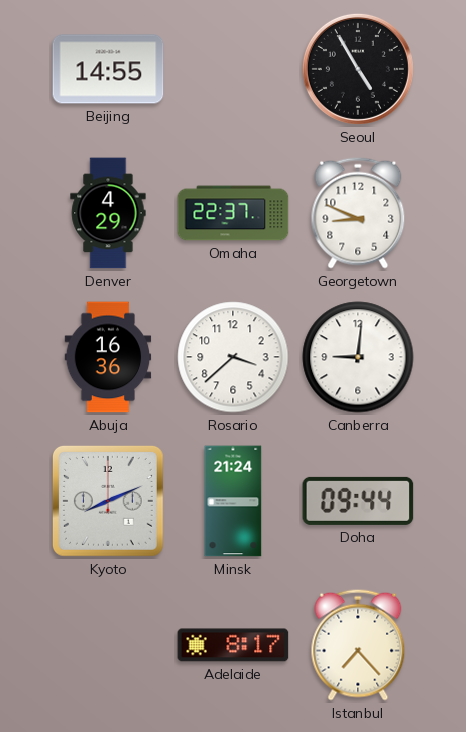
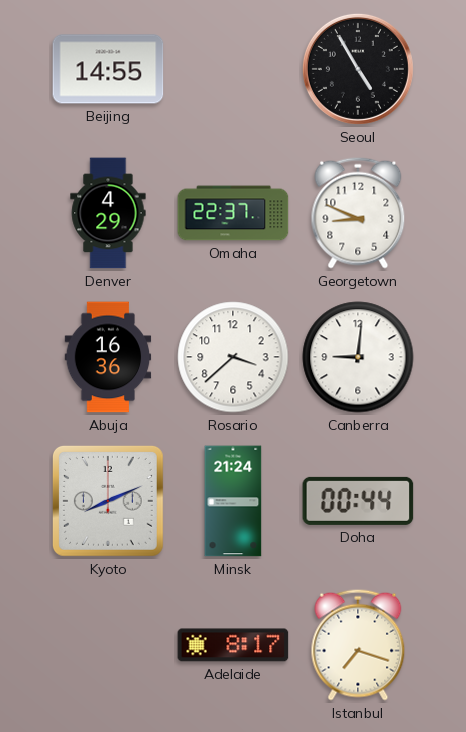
Doha: 09:44 -> 00:44 (358, 501)
Istanbul: 7:23 -> 7:18 (358, 645)
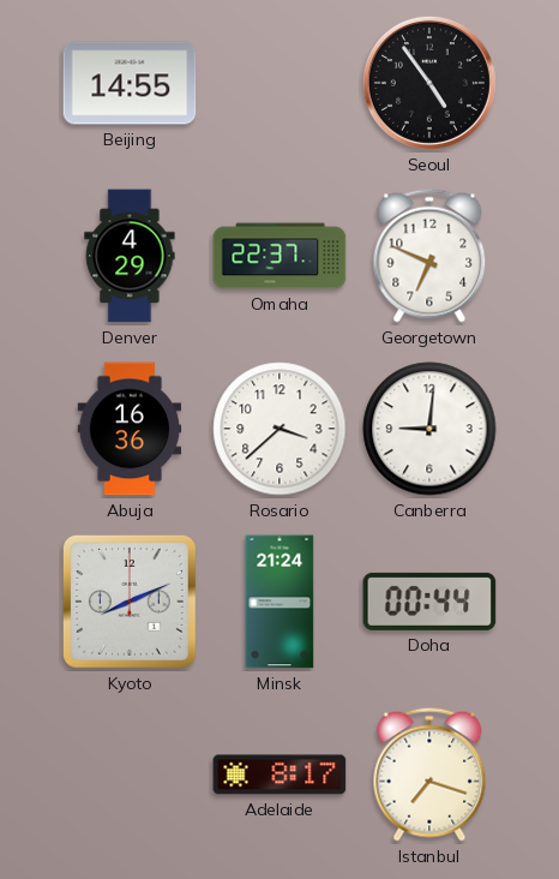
Seoul: 4:55 -> 4:54 (429, 83)
Georgetown: 8:49 -> 6:49 (429, 256)
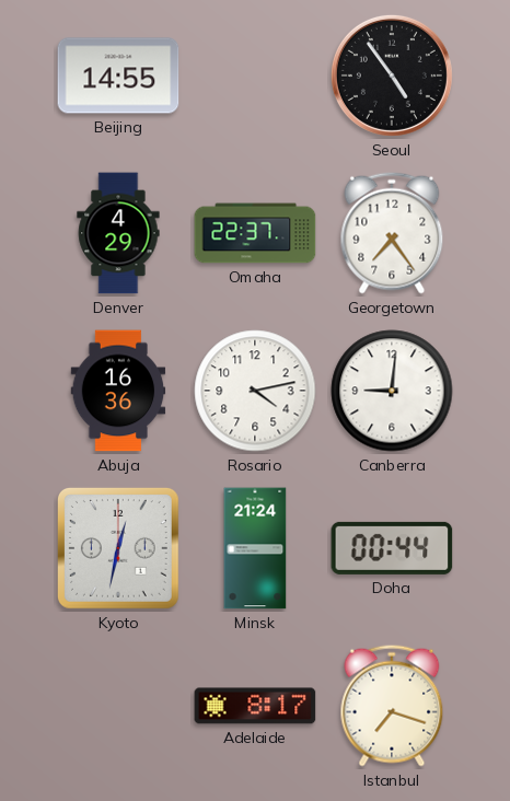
Georgetown: 6:49 -> 7:24 (392, 233)
Rosario: 3:38 -> 4:13 (255, 391)
Kyoto: 8:11 -> 12:32 (118, 548)
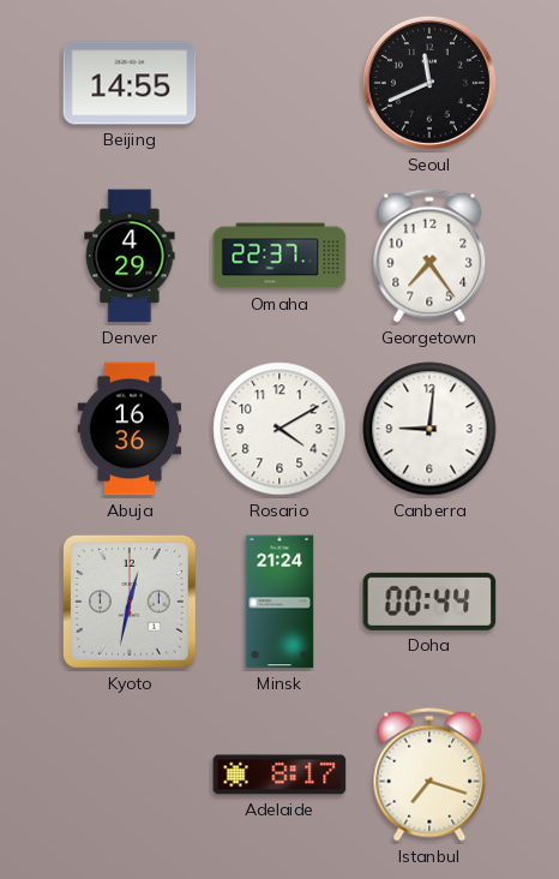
Seoul: 4:54 -> 11:41 (429, 83)
Rosario: 4:13 -> 4:10 (279, 429)
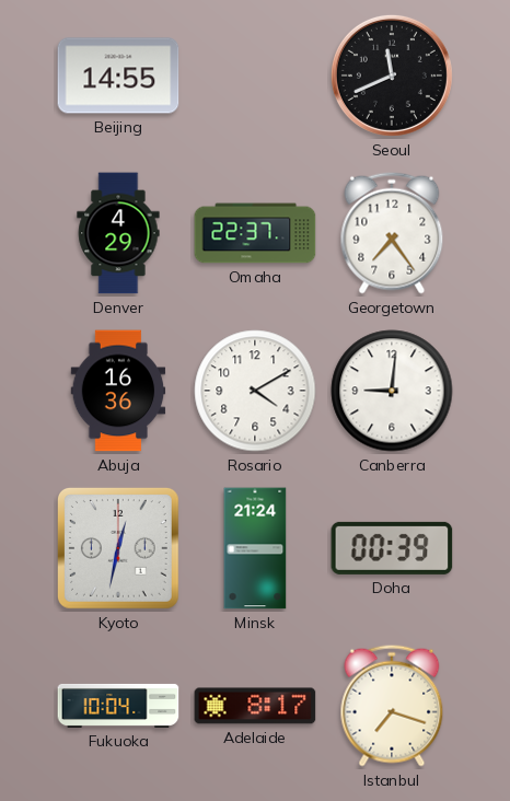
Doha: 00:44 -> 00:39 (392, 548)
Fukuoka: none -> 10:04 (118, 706)
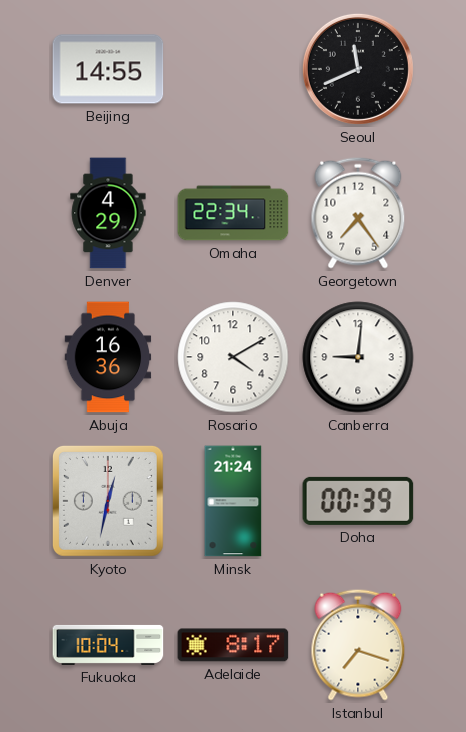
Omaha: 22:37 -> 22:34 (233, 213)
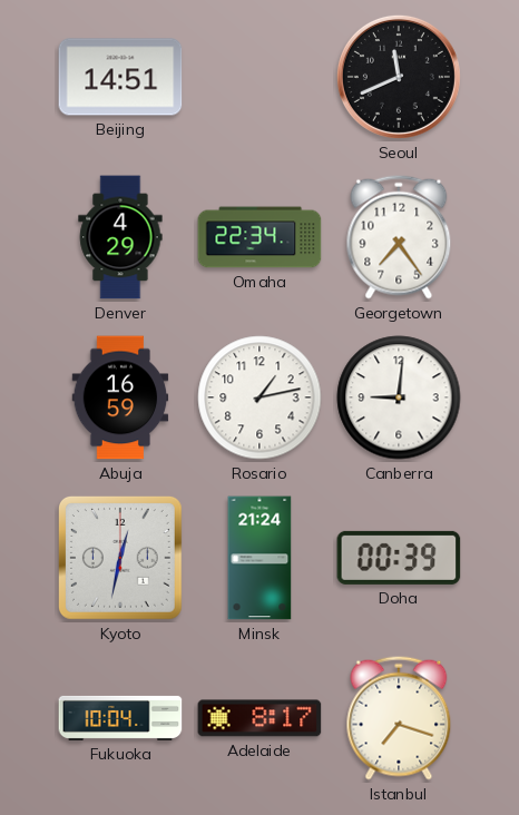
Beijing: 14:55 -> 14:51 (120, 77)
Abuja: 16:36 -> 16:59 (120, 397)
Rosario: 4:10 -> 1:13 (259, 397)
